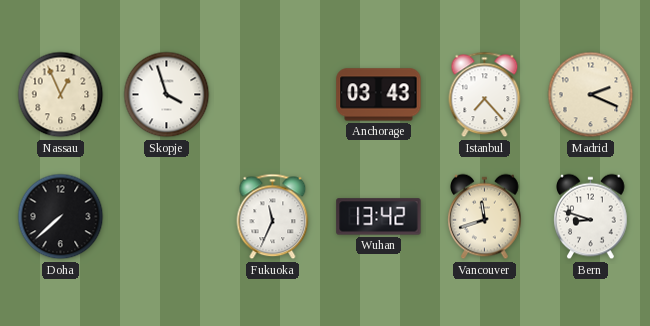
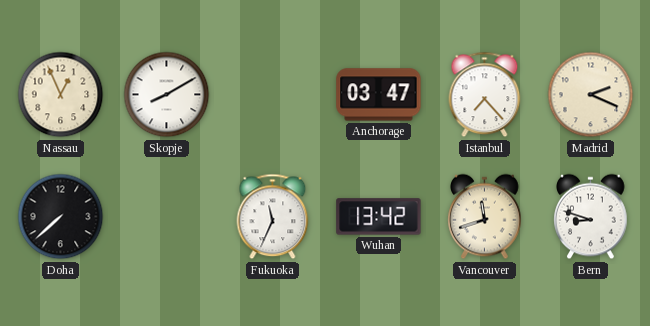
Skopje: 3:57 -> 8:10 (167, 95)
Anchorage: 03:43 -> 03:47 (379, 95)
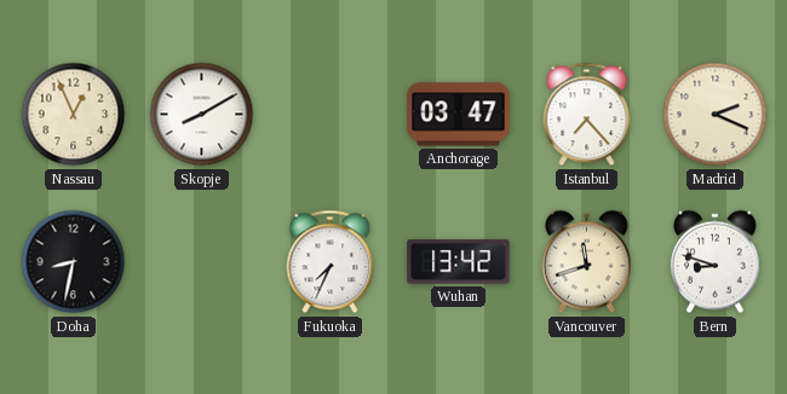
Doha: 7:38 -> 8:32 (74, 262)
Fukuoka: 11:34 -> 7:34 (331, 262)
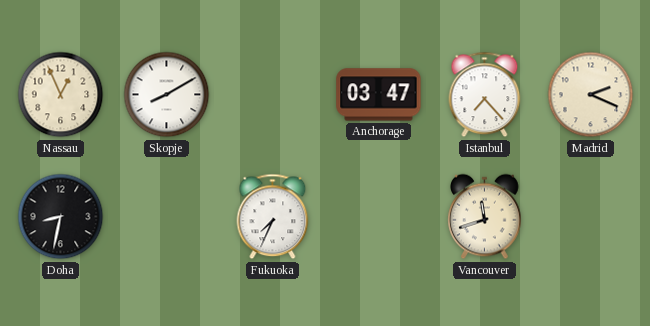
Wuhan: 13:42 -> none (459, 262)
Bern: 8:48 -> none (716, 262)
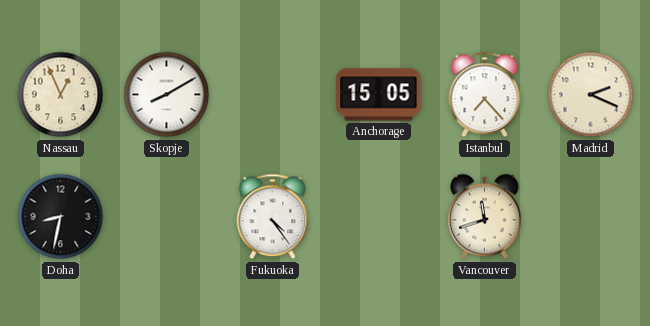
Anchorage: 03:47 -> 15:05 (379, 95)
Fukuoka: 7:34 -> 4:24 (273, 217)
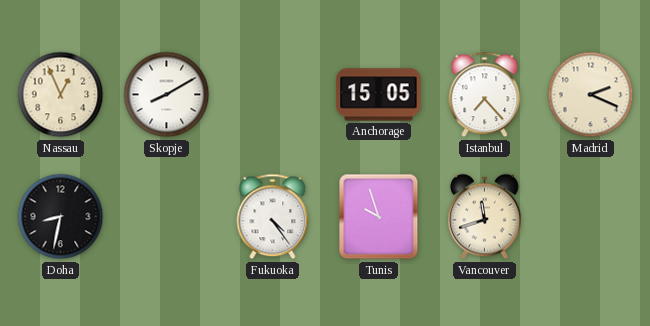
Tunis: none -> 9:57 (379, 217)
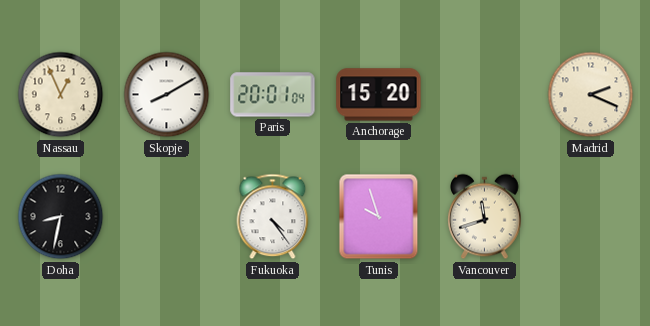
Paris: none -> 20:01 (273, 95)
Anchorage: 15:05 -> 15:20 (379, 95)
Istanbul: 7:23 -> none (485, 95)
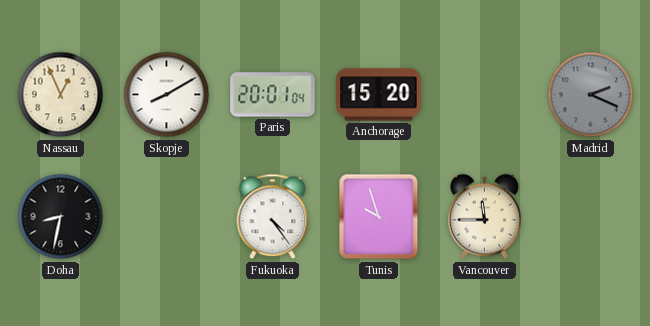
Madrid dial: cream -> grey (591, 95)
Vancouver: 11:42 -> 11:45 (485, 217)
